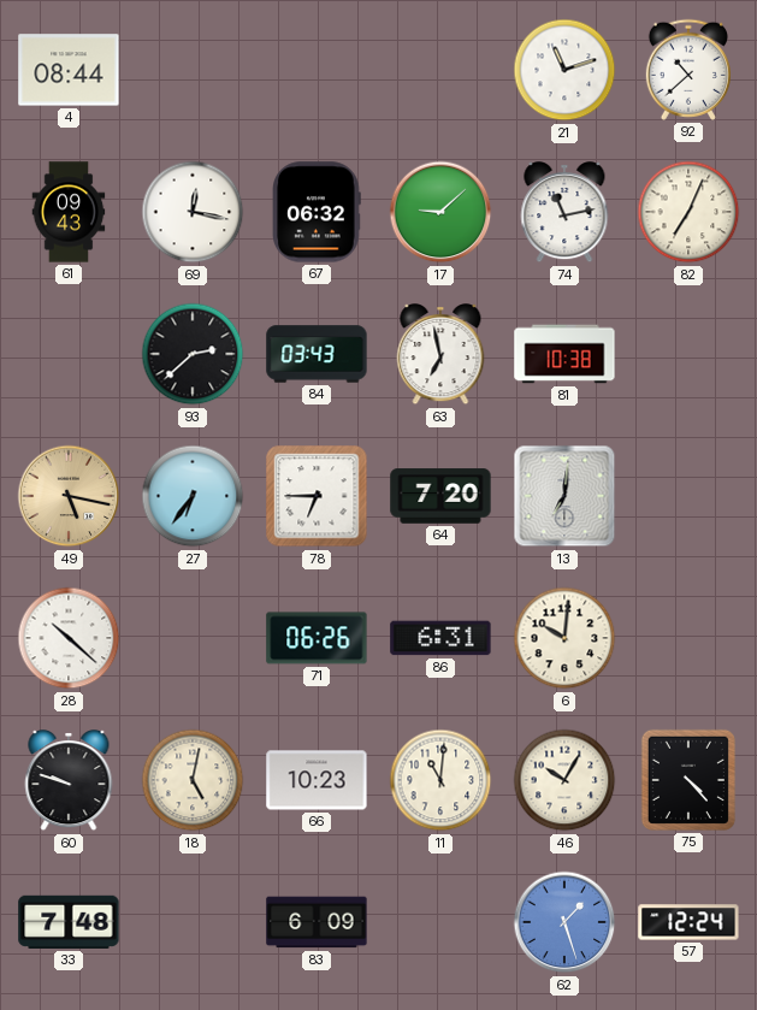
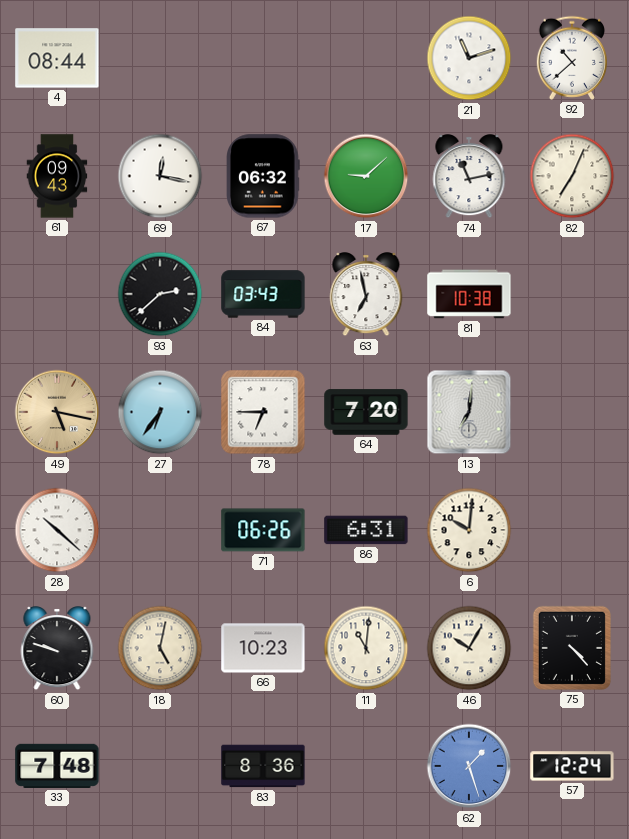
83: 6:09 -> 8:36 (263, 766)
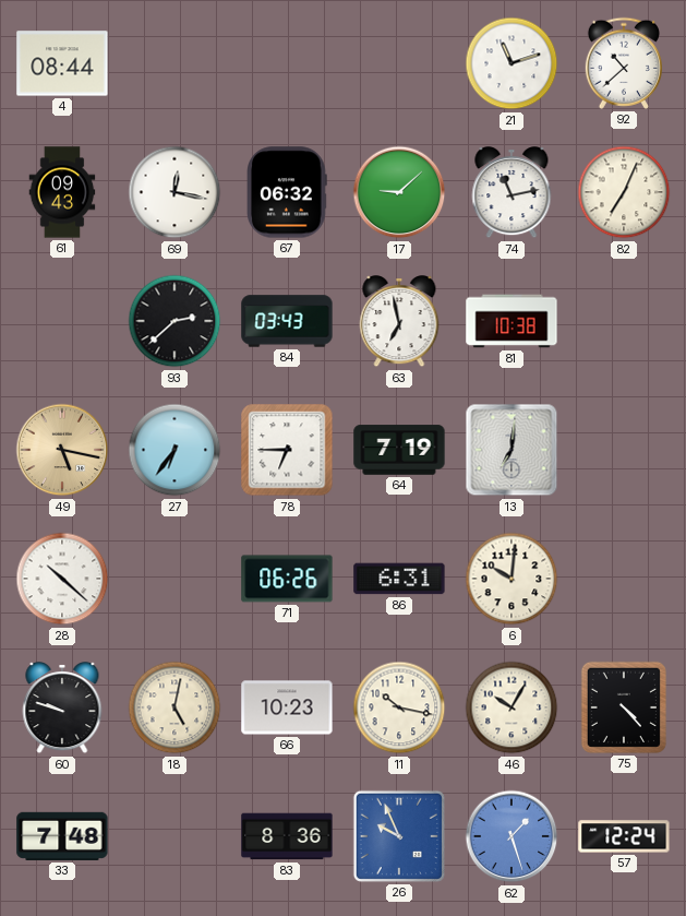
64: 7:20 -> 7:19 (399, 450)
11: 11:01 -> 10:17 (399, 707)
26: none -> 9:56 (399, 836)
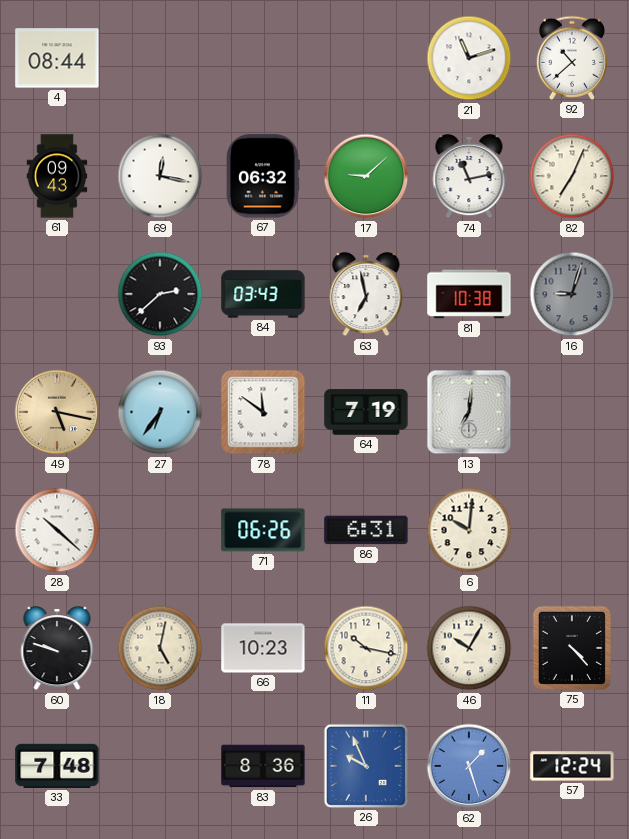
16: none -> 9:03 (572, 294)
78: 6:45 -> 11:51 (263, 412)
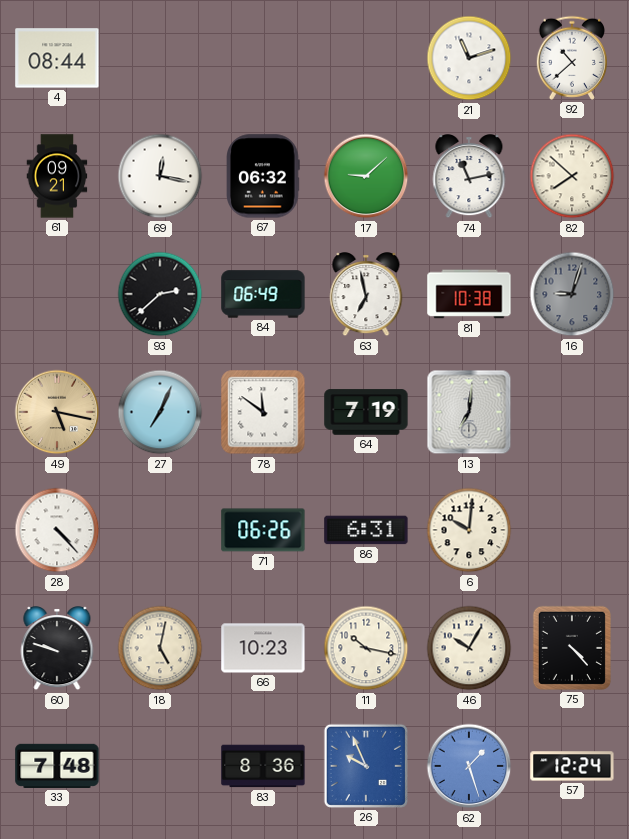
61: 09:43 -> 09:21 (57, 176)
82: 7:04 -> 7:52 (572, 176)
84: 03:43 -> 06:49 (263, 294)
27: 6:36 -> 7:04 (160, 412)
28: 10:22 -> 4:23 (57, 530)
